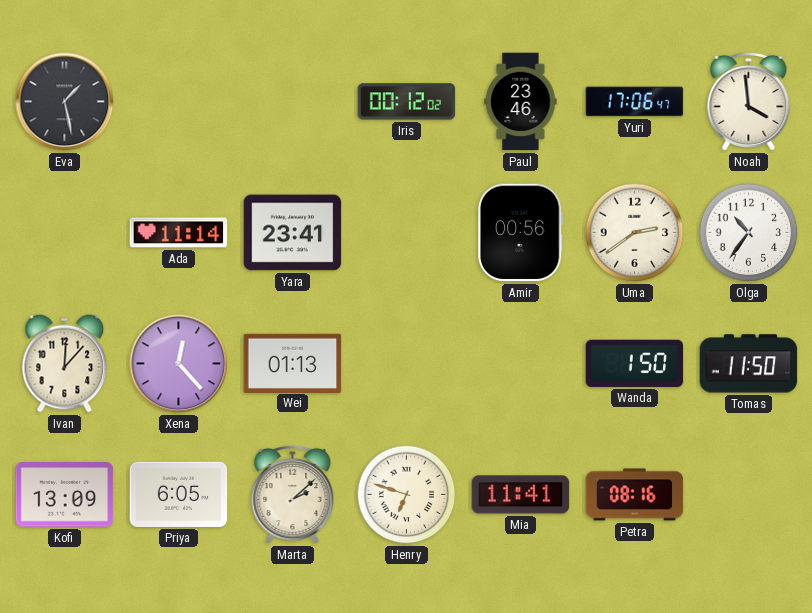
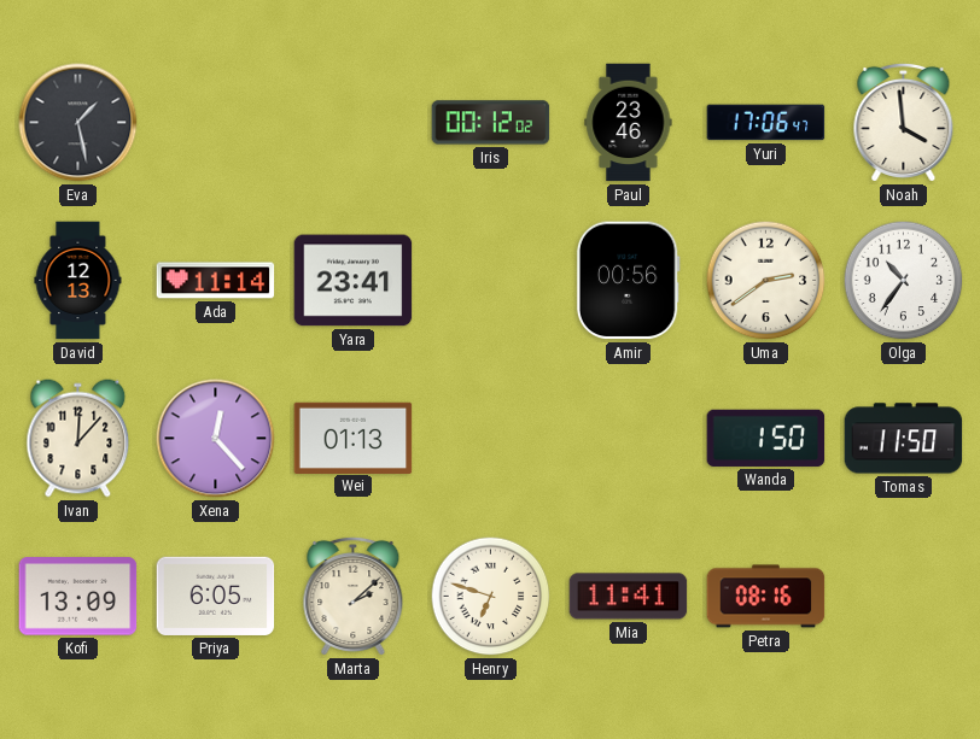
David: none -> 12:13 (78, 281)
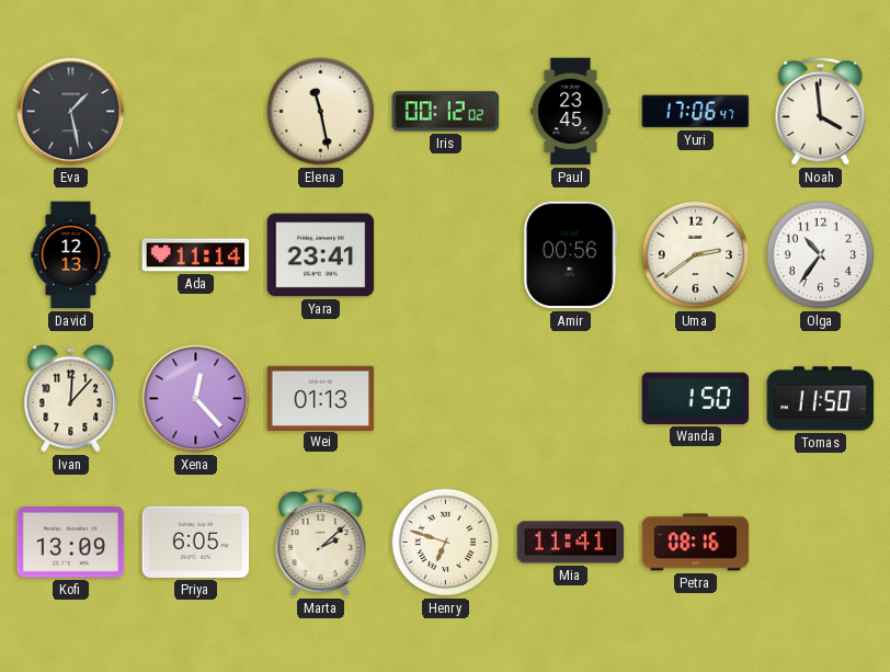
Elena: none -> 11:28 (321, 112)
Paul: 23:46 -> 23:45 (571, 112)
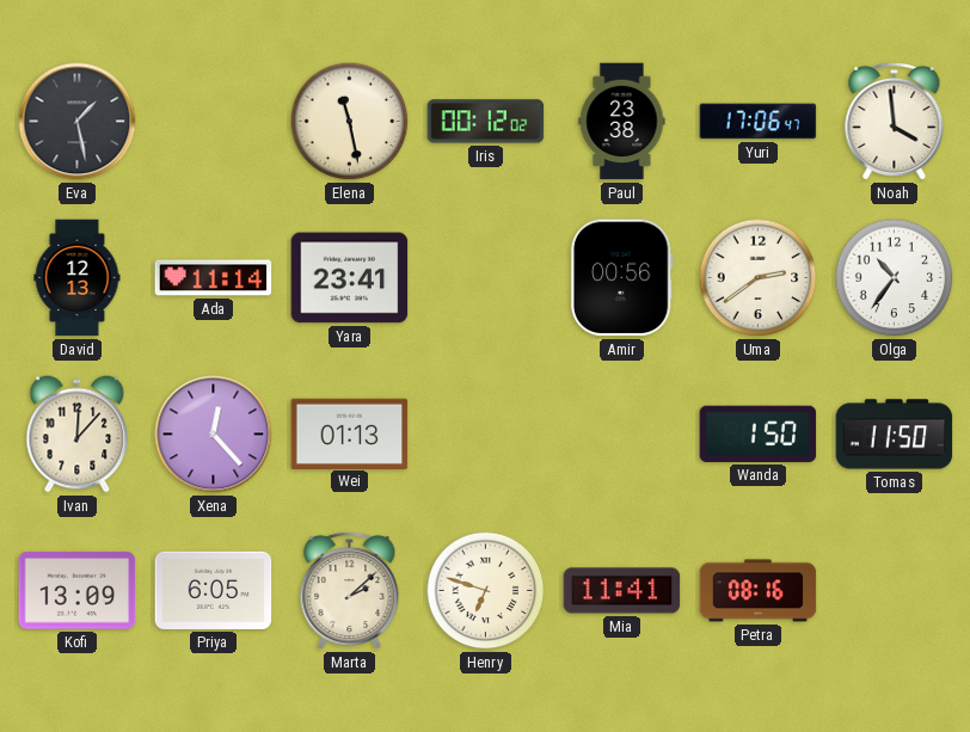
Paul: 23:45 -> 23:38 (622, 122)
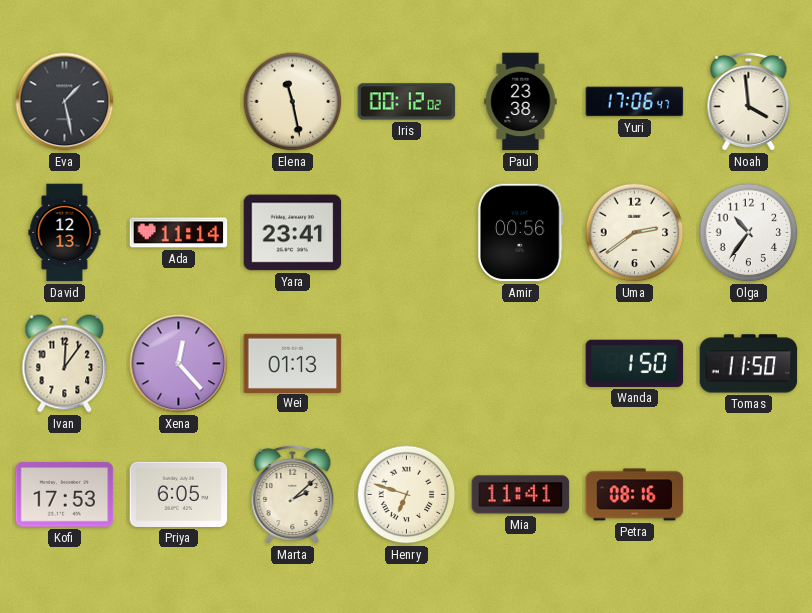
Ivan: 12:07 -> 12:06 (65, 364)
Kofi: 13:09 -> 17:53 (65, 495)
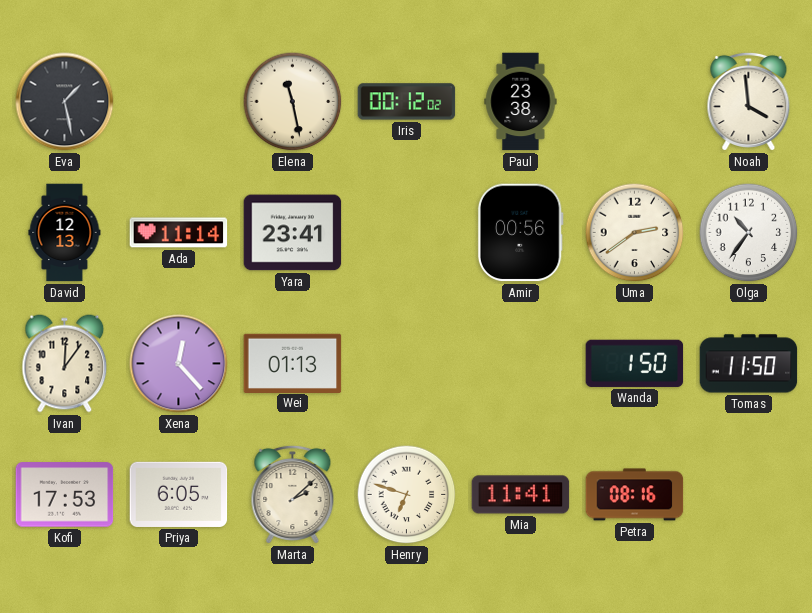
Yuri: 17:06 -> none (635, 102)
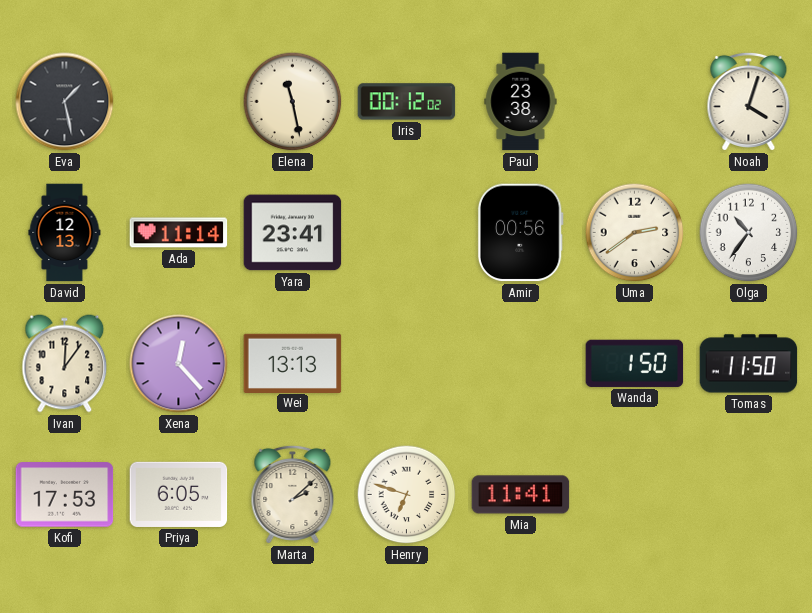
Noah: 3:59 -> 4:03 (749, 101)
Wei: 01:13 -> 13:13 (293, 363)
Petra: 08:16 -> none (635, 495)
